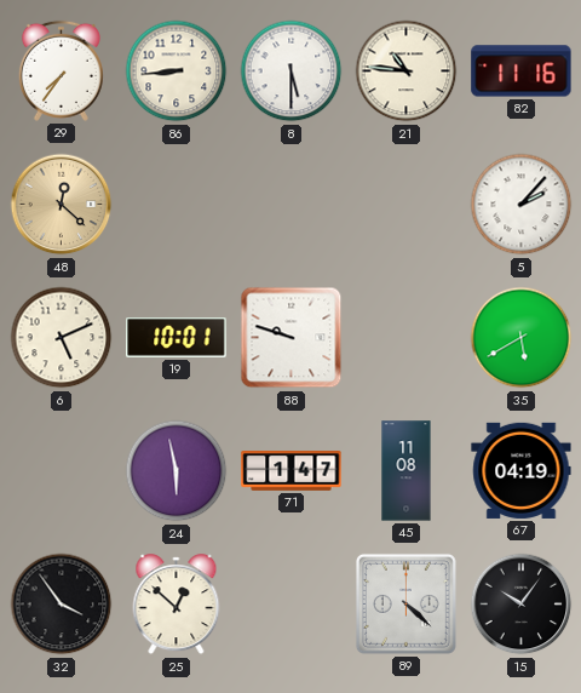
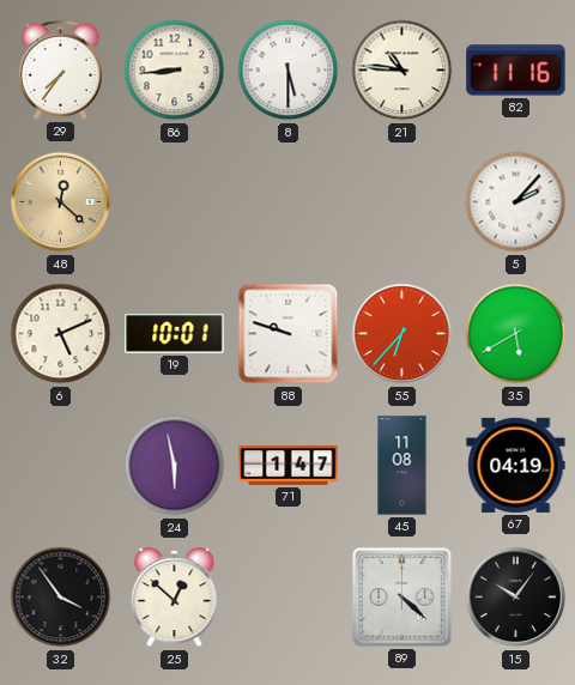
55: none -> 6:37 (402, 334)
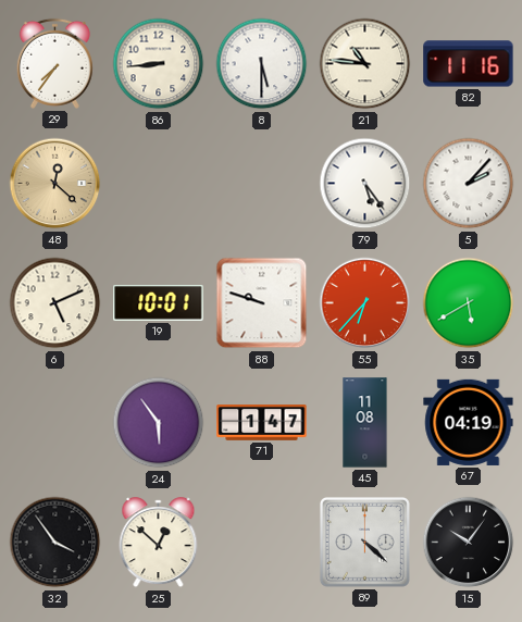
79: none -> 5:24 (365, 184)
24: 5:58 -> 5:54 (159, 423)
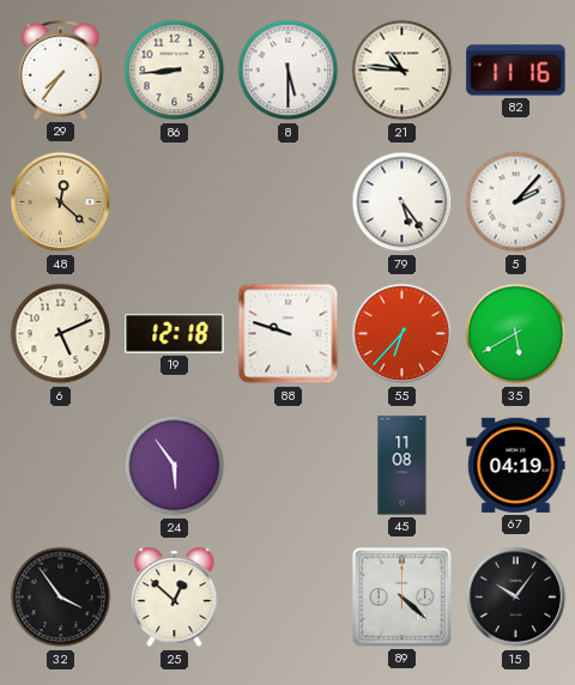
19: 10:01 -> 12:18 (175, 334)
71: 1:47 -> none (262, 423)
